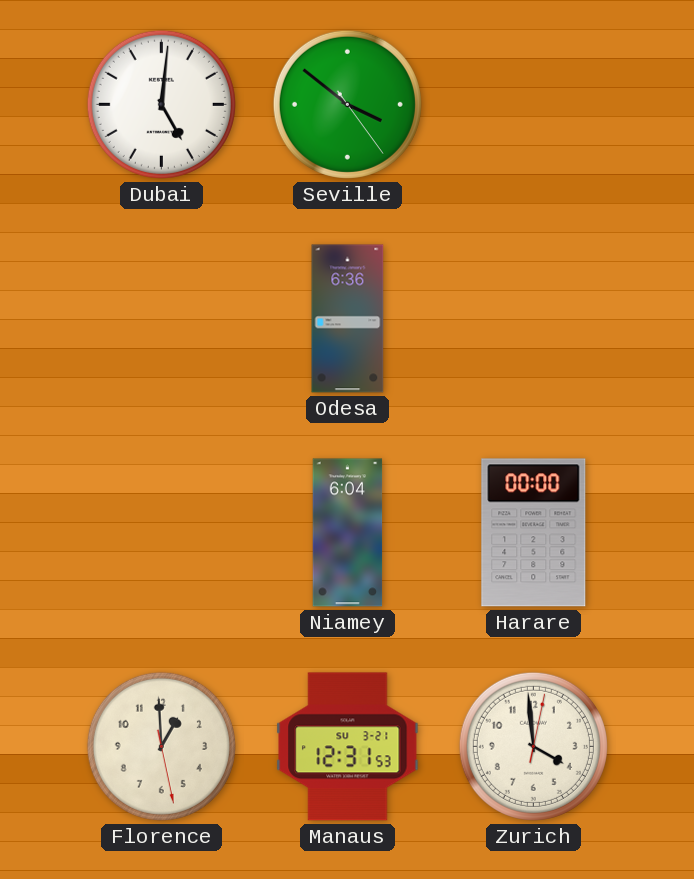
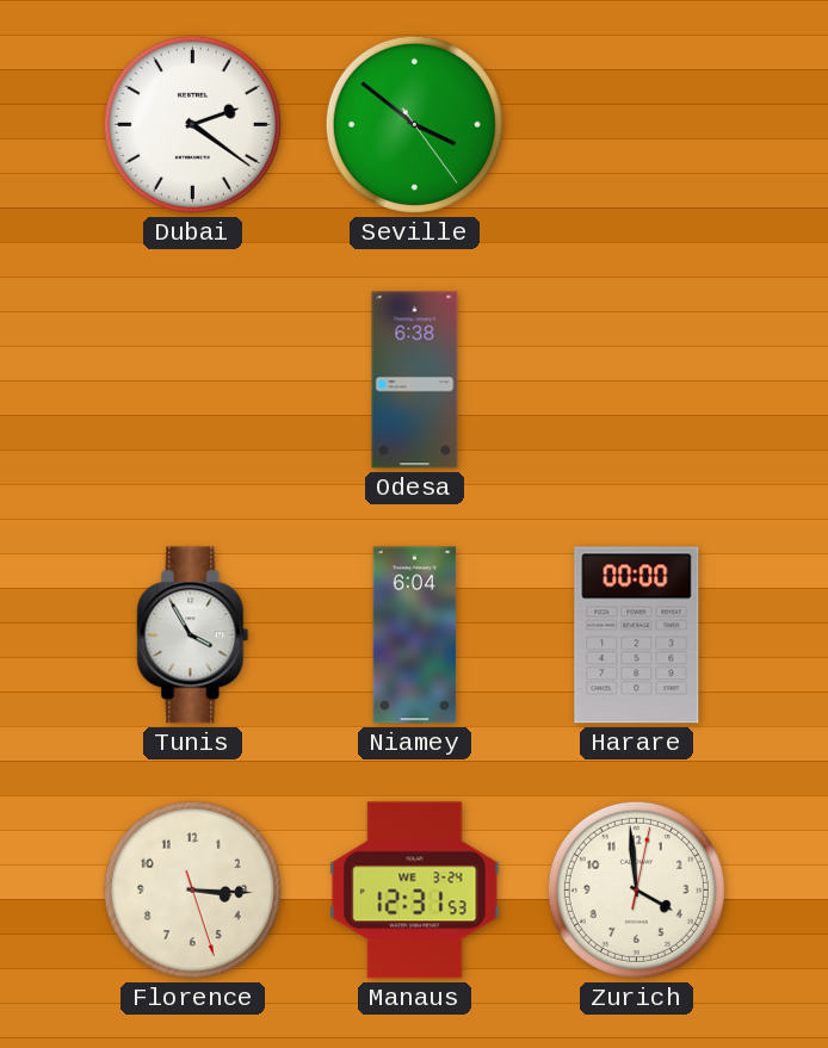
Dubai: 5:01 -> 2:21 (192, 124)
Odesa: 6:36 -> 6:38 (415, 380)
Tunis: none -> 3:55 (193, 635)
Florence: 12:59 -> 3:15 (192, 889)
Manaus date: SU 3-21 -> WE 3-24 (415, 891)
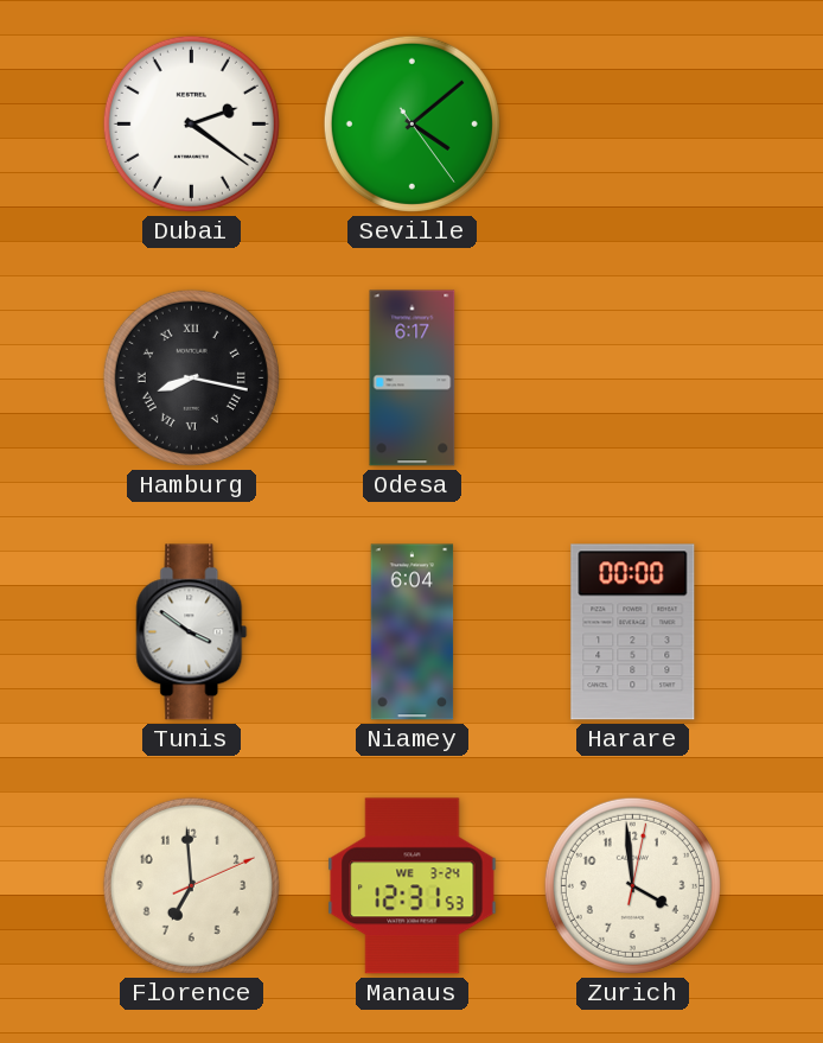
Seville: 3:51 -> 4:08 (411, 123)
Hamburg: none -> 8:17 (191, 377)
Odesa: 6:38 -> 6:17 (413, 379)
Tunis: 3:55 -> 3:51 (192, 632)
Florence: 3:15 -> 6:59 (191, 885)
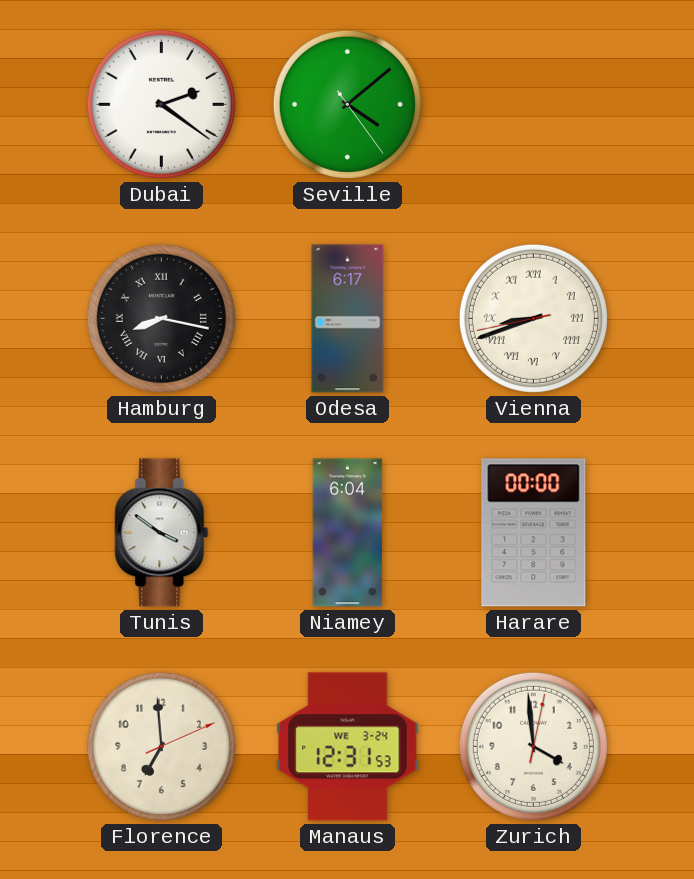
Vienna: none -> 8:41 (533, 318)
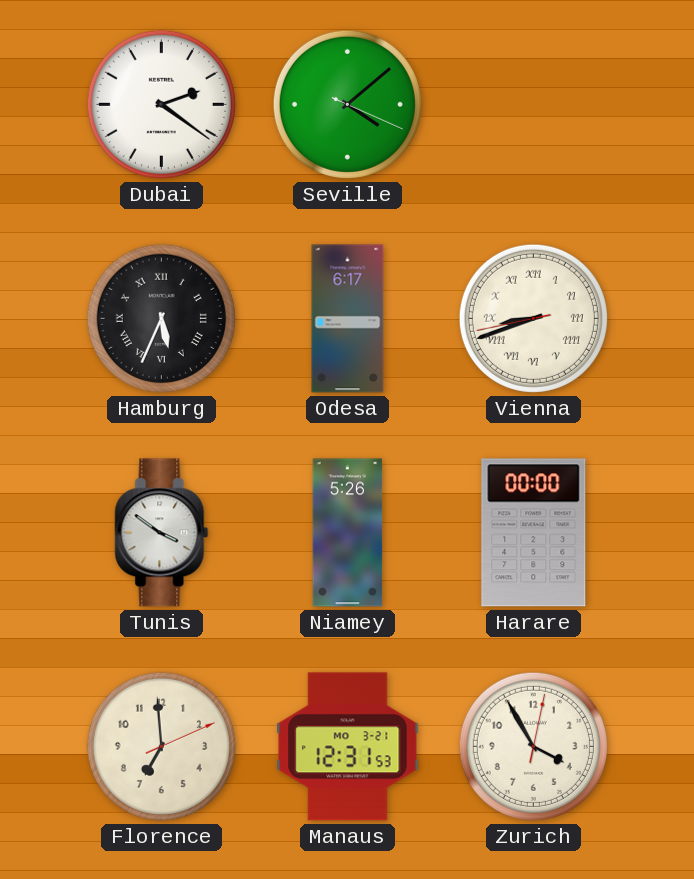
Seville: 4:08:24 -> 4:08:19 (347, 104)
Hamburg: 8:17 -> 5:34 (161, 318)
Niamey: 6:04 -> 5:26 (348, 533)
Manaus date: WE 3-24 -> MO 3-21 (348, 747)
Zurich: 3:59 -> 3:55 (533, 746)
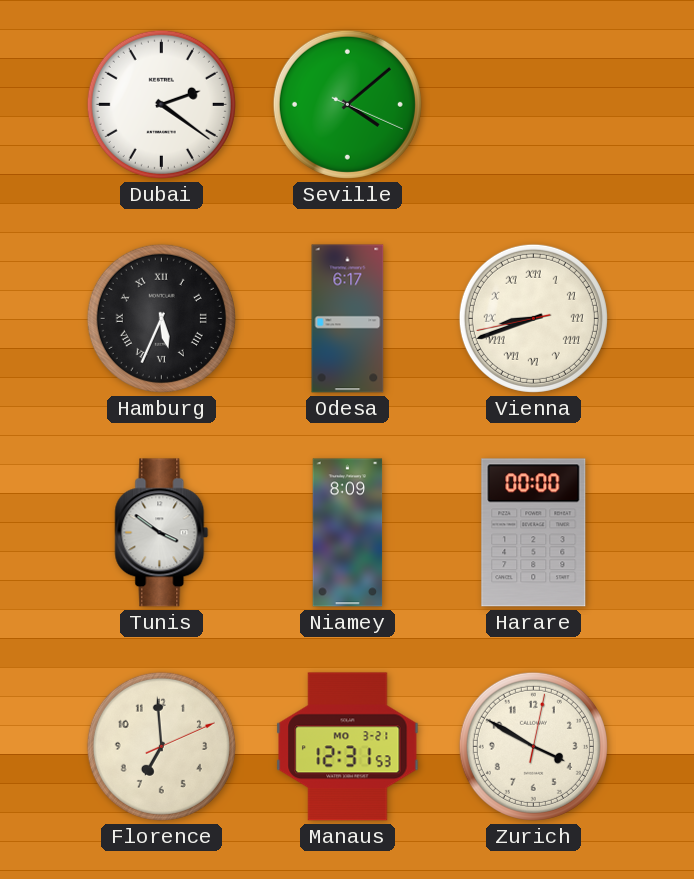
Niamey: 5:26 -> 8:09 (348, 533)
Zurich: 3:55 -> 3:50 (533, 746)
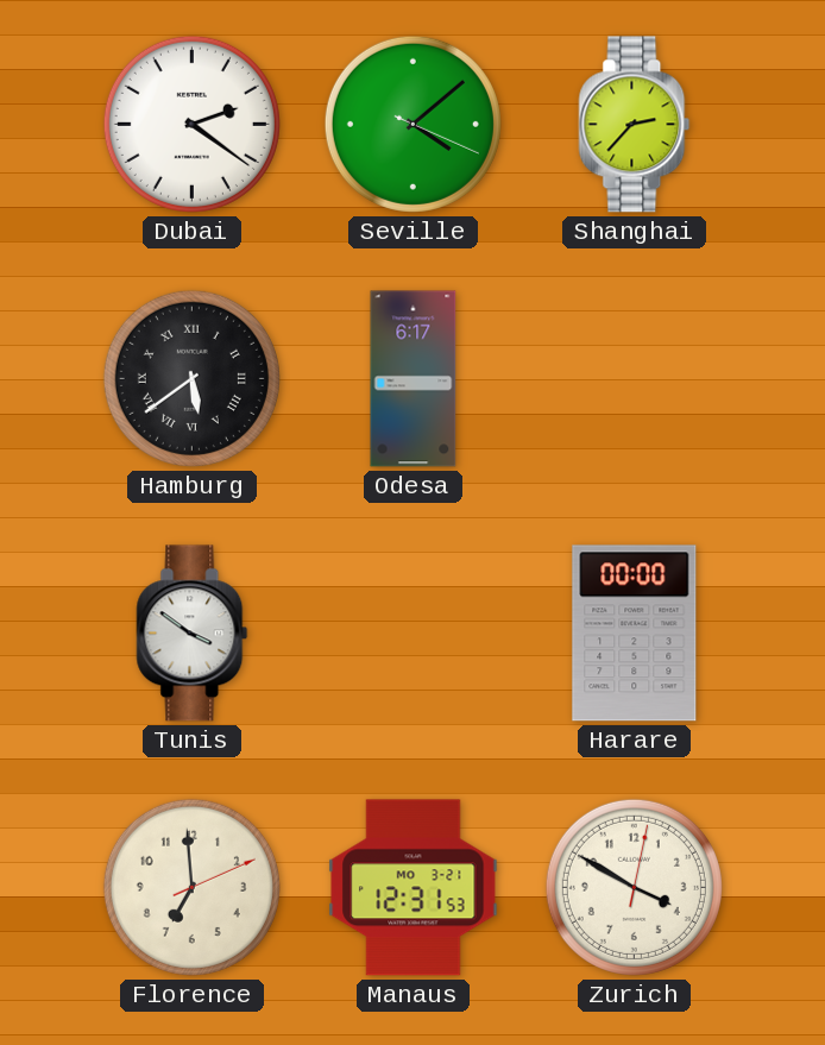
Shanghai: none -> 2:37 (635, 125)
Hamburg: 5:34 -> 5:39 (191, 378)
Vienna: 8:41 -> none (533, 318)
Niamey: 8:09 -> none (348, 533)
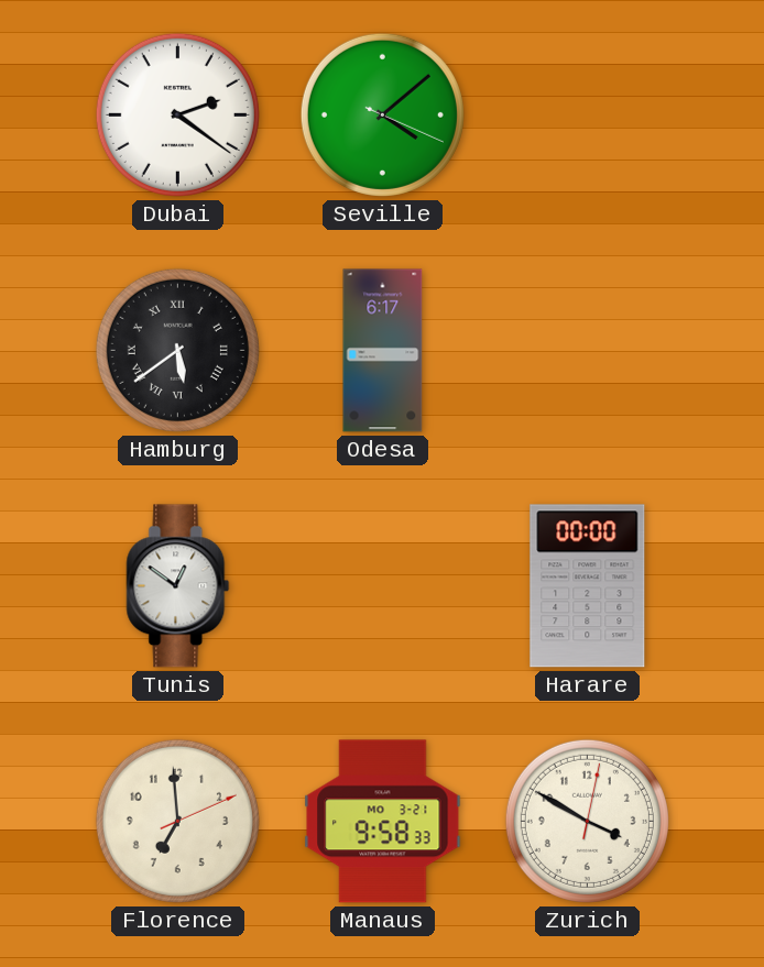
Shanghai: 2:37 -> none (635, 125)
Tunis: 3:51 -> 12:51 (178, 586)
Manaus: 12:31 -> 9:58 (383, 822)
